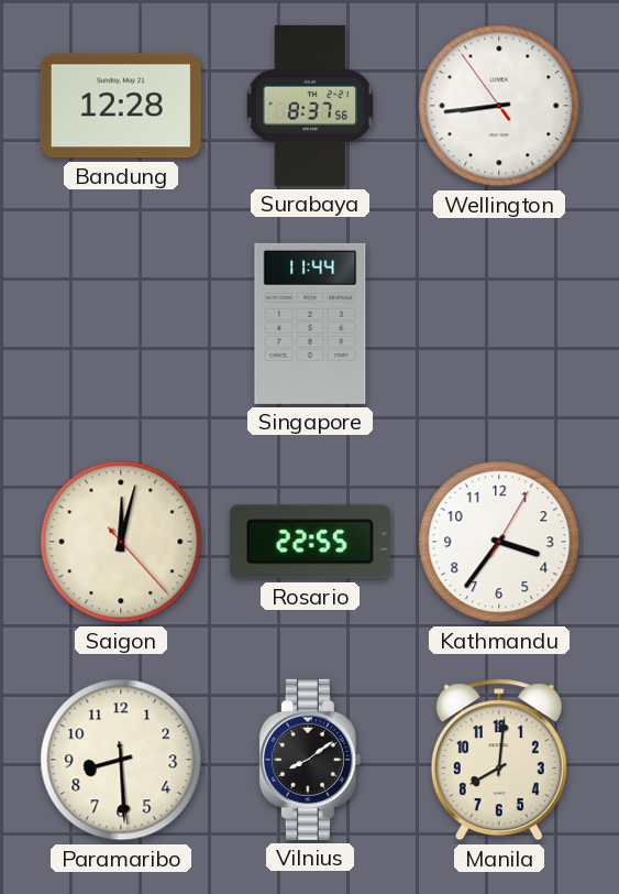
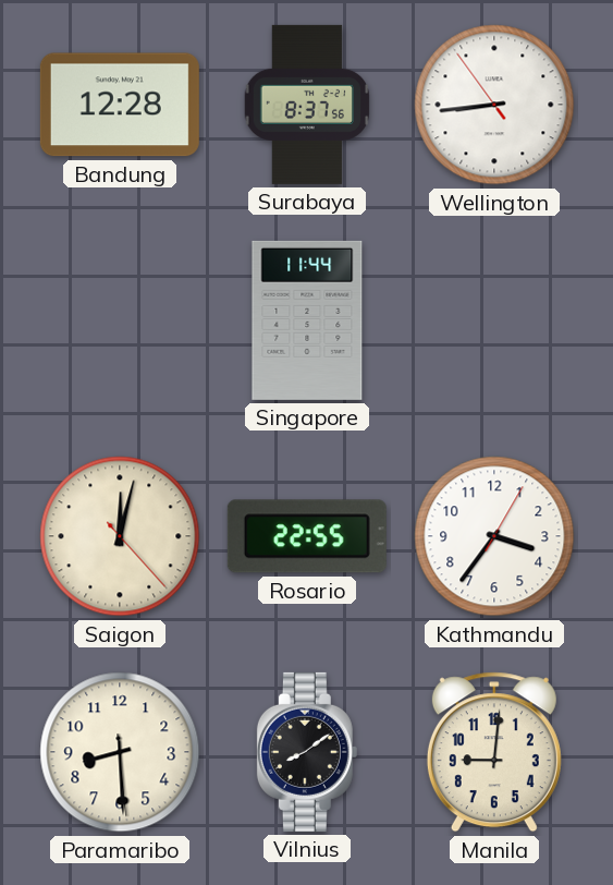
Manila: 8:01 -> 9:01 (494, 752)
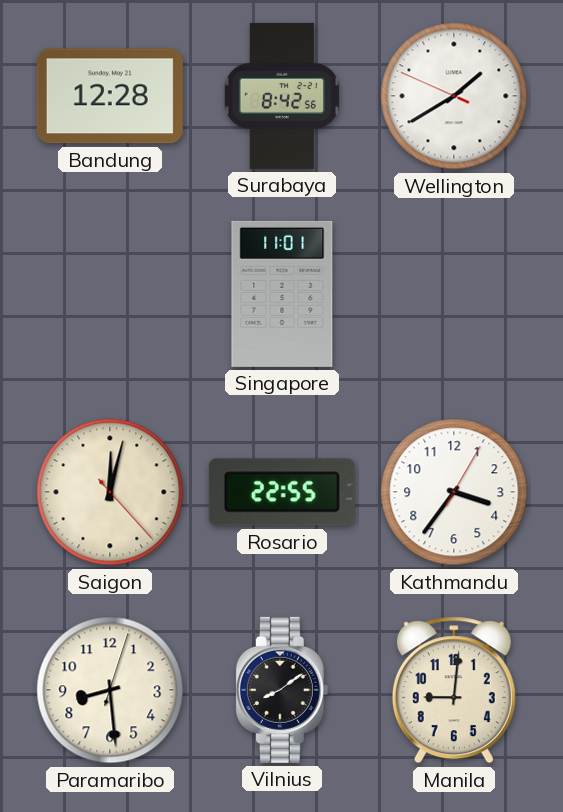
Surabaya: 8:37 -> 8:42 (281, 96)
Wellington: 8:43 -> 1:39 (454, 96)
Singapore: 11:44 -> 11:01 (282, 294)
Paramaribo: 8:29:29 -> 8:29:03 (110, 690)
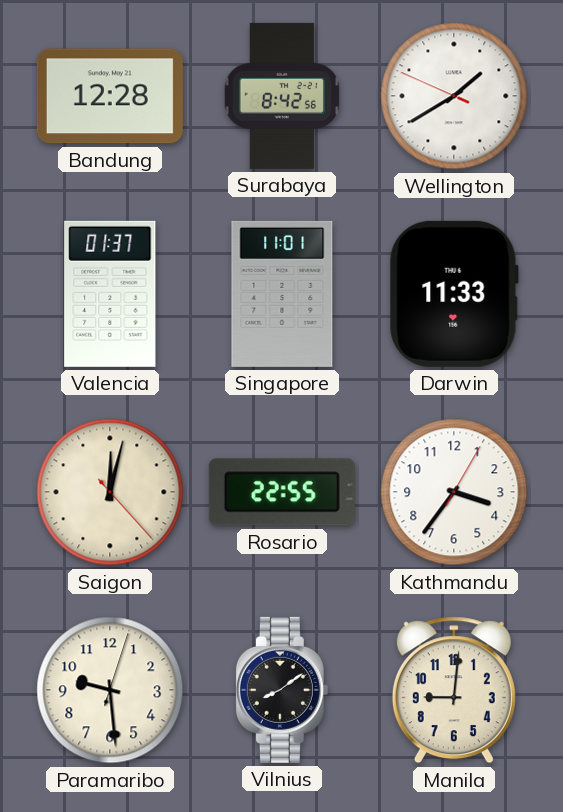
Valencia: none -> 01:37 (110, 294)
Darwin: none -> 11:33 (454, 294)
Paramaribo: 8:29 -> 9:29 (110, 690)
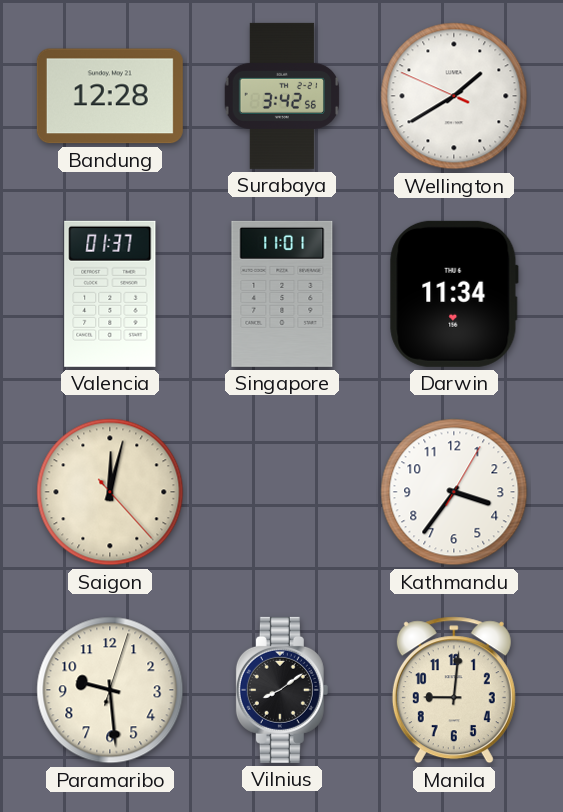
Surabaya: 8:42 -> 3:42 (281, 96)
Darwin: 11:33 -> 11:34 (454, 294)
Rosario: 22:55 -> none (282, 492)
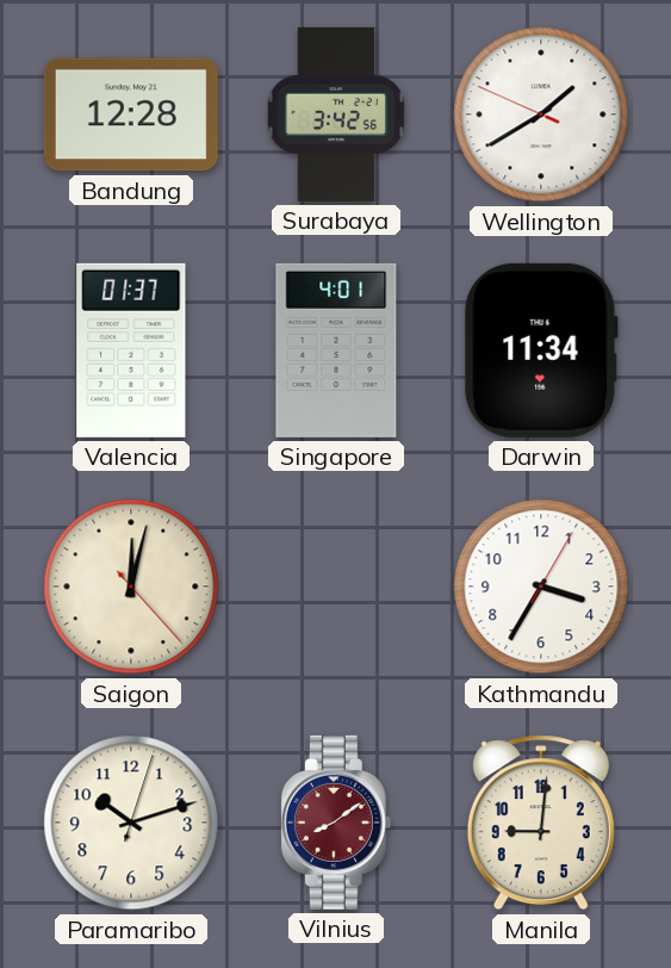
Singapore: 11:01 -> 4:01 (336, 350)
Kathmandu: 3:36 -> 3:35 (541, 587)
Paramaribo: 9:29 -> 10:12 (131, 823)
Vilnius dial: black -> burgundy (336, 823)
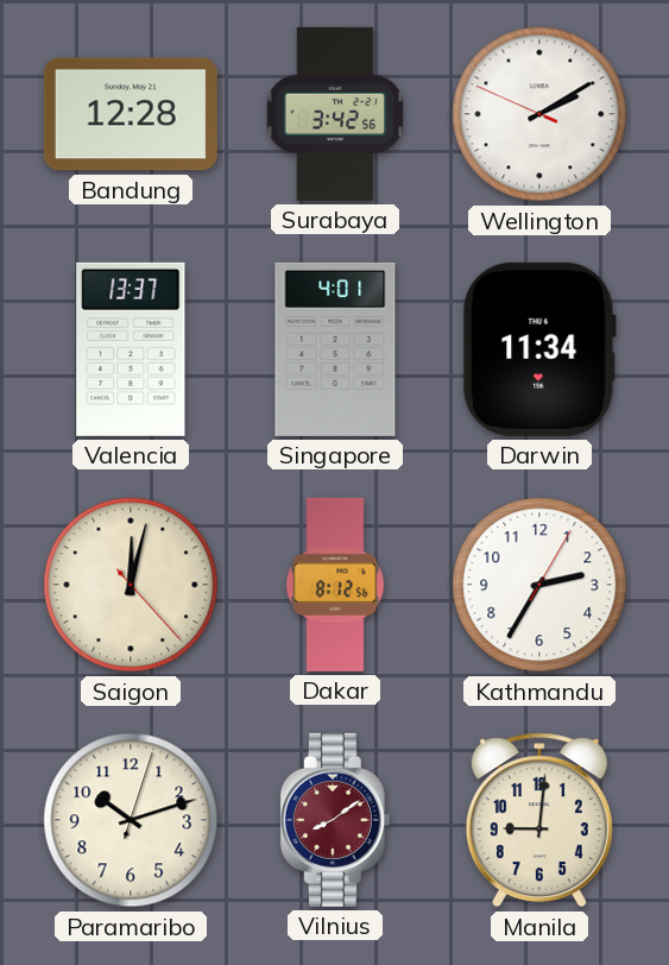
Wellington: 1:39 -> 2:09 (539, 114)
Valencia: 01:37 -> 13:37 (131, 349)
Dakar: none -> 8:12 (335, 585)
Kathmandu: 3:35 -> 2:35 (539, 585)
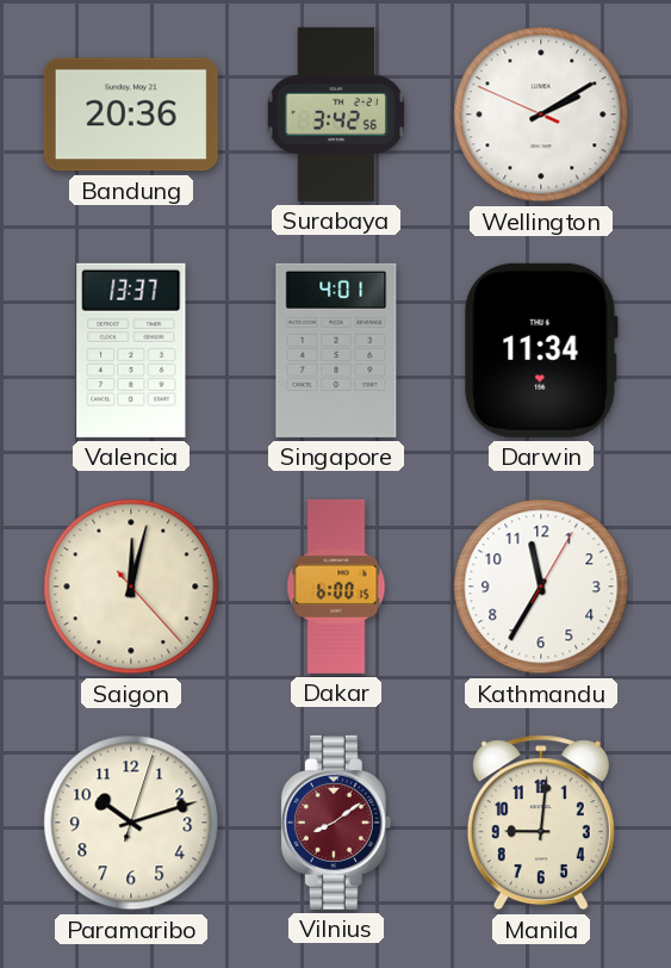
Bandung: 12:28 -> 20:36 (131, 114)
Dakar: 8:12 -> 6:00 (336, 587)
Kathmandu: 2:35 -> 11:35 (541, 587)
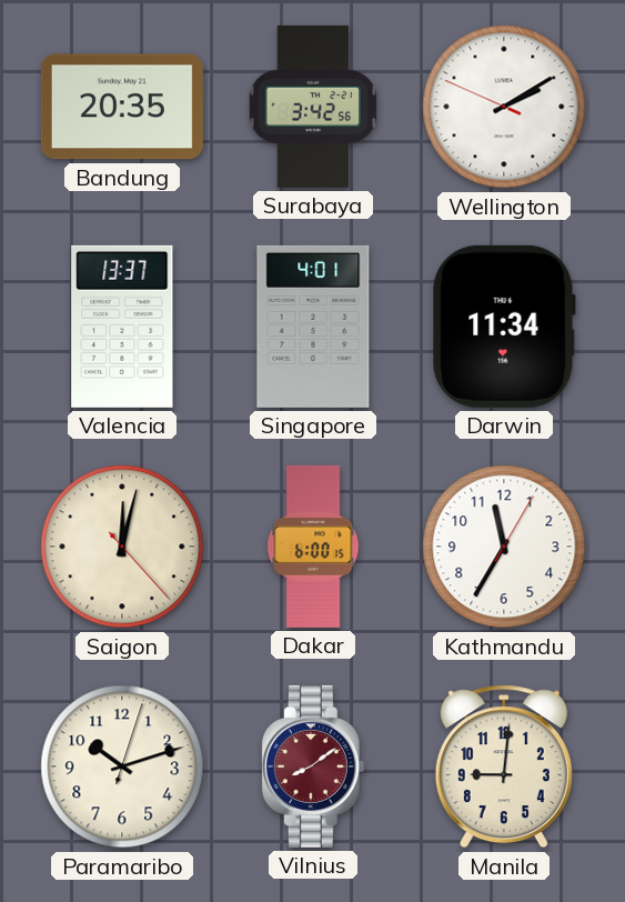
Bandung: 20:36 -> 20:35 (122, 107)
